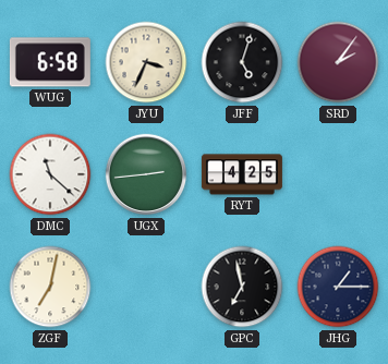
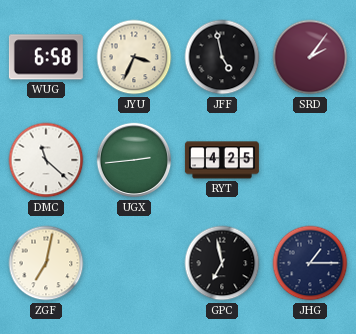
JFF: 5:03 -> 4:58 (222, 57)
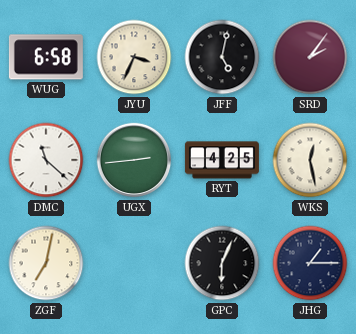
JFF: 4:58 -> 5:02 (222, 57)
WKS: none -> 12:28 (310, 160)
GPC: 6:58 -> 6:04 (222, 263)
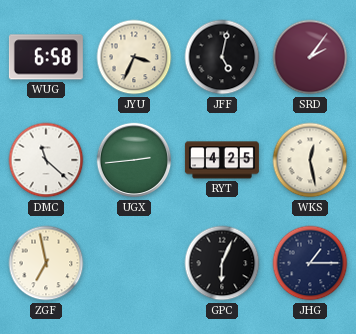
ZGF: 7:02 -> 6:58 (46, 263)
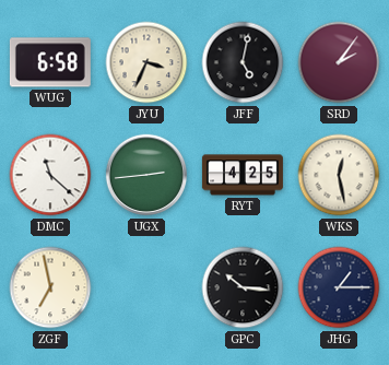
GPC: 6:04 -> 10:16 (243, 287)
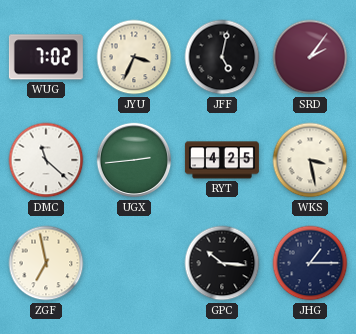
WUG: 6:58 -> 7:02 (46, 57)
WKS: 12:28 -> 3:28 (310, 160)
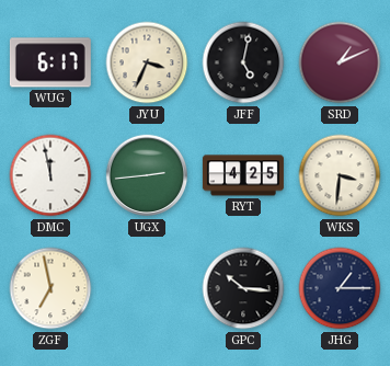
WUG: 7:02 -> 6:17 (50, 62)
SRD: 2:06 -> 1:11 (340, 62)
DMC: 11:22 -> 11:58 (50, 175)
WKS: 3:28 -> 3:31 (340, 175)
